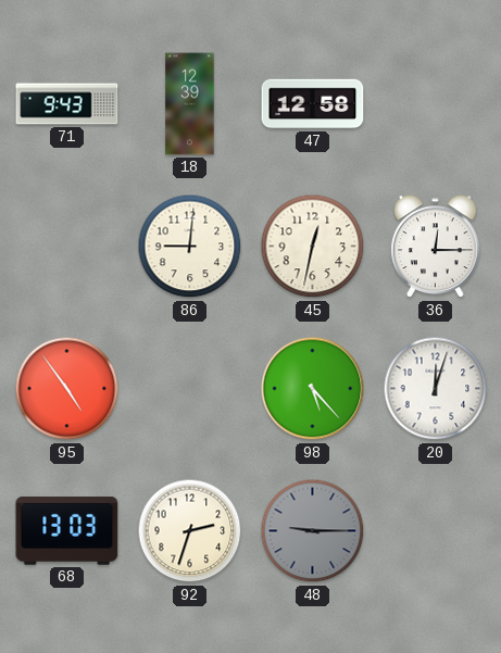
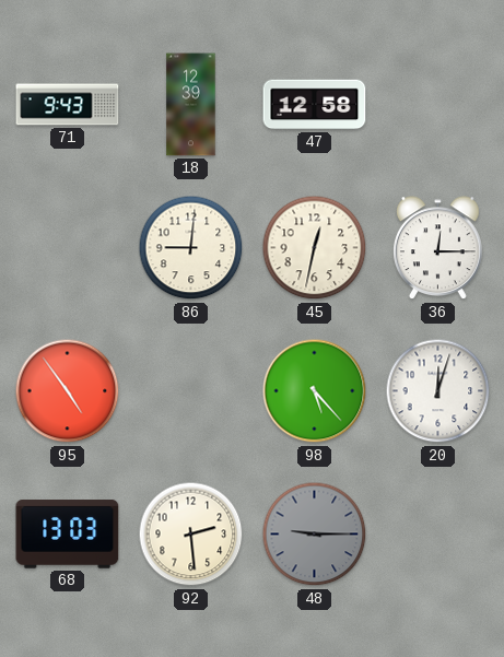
92: 2:33 -> 2:29 (191, 535)
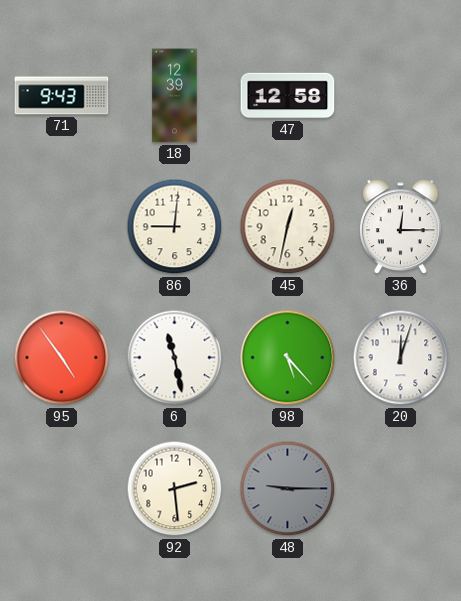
6: none -> 11:28 (175, 358)
68: 13:03 -> none (68, 535)
